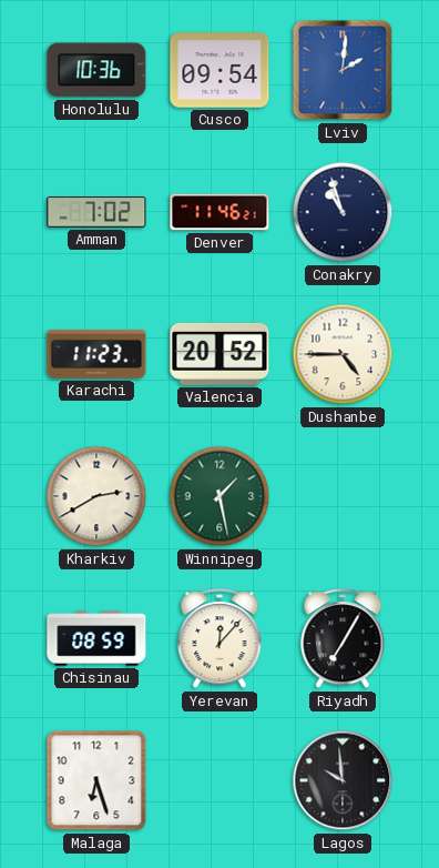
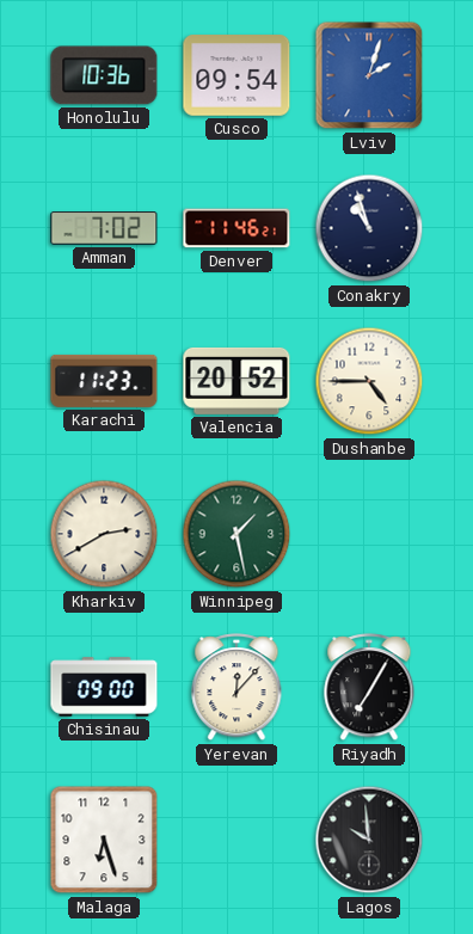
Lviv: 2:01 -> 2:03 (369, 75)
Chisinau: 08:59 -> 09:00 (104, 687)
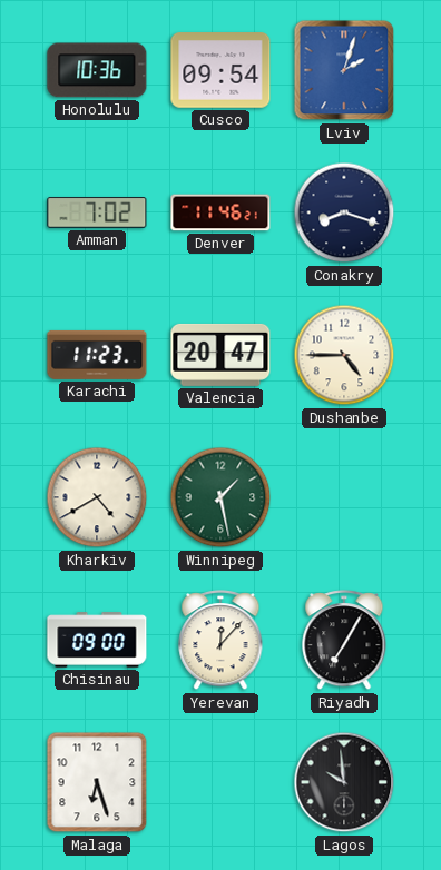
Conakry: 10:57 -> 8:18 (344, 212)
Valencia: 20:52 -> 20:47 (220, 355)
Kharkiv: 2:40 -> 4:40 (97, 497)
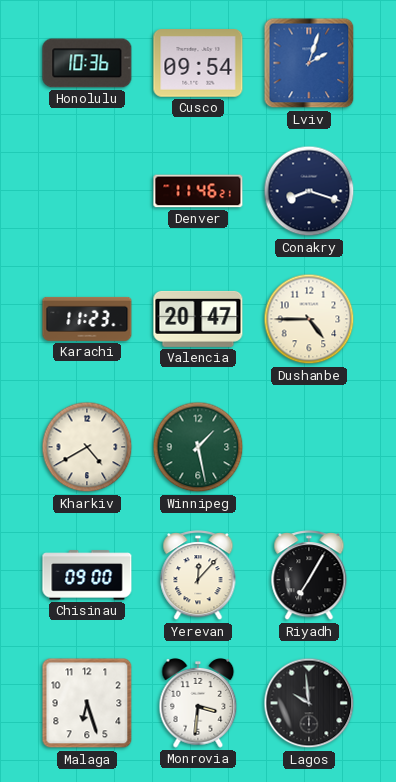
Amman: 7:02 -> none (97, 214)
Monrovia: none -> 3:31 (198, 704)
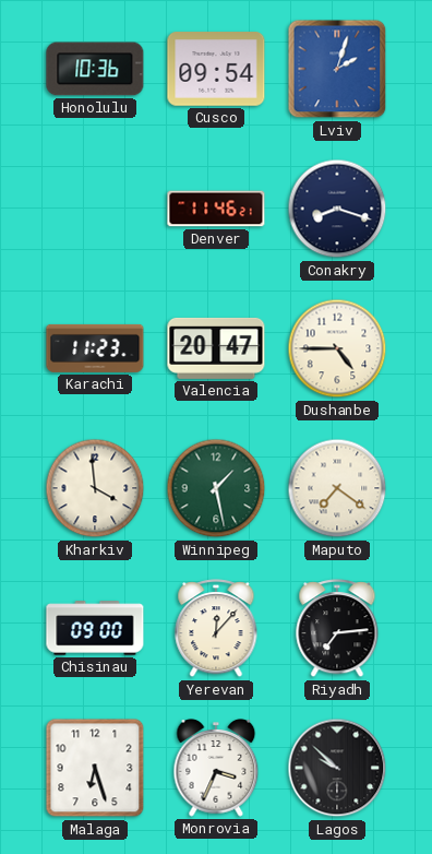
Kharkiv: 4:40 -> 3:59 (95, 488)
Maputo: none -> 7:21 (337, 488)
Riyadh: 7:05 -> 7:14 (337, 629)
Monrovia: 3:31 -> 3:34 (216, 769)
Lagos: 9:59 -> 9:52 (337, 768)
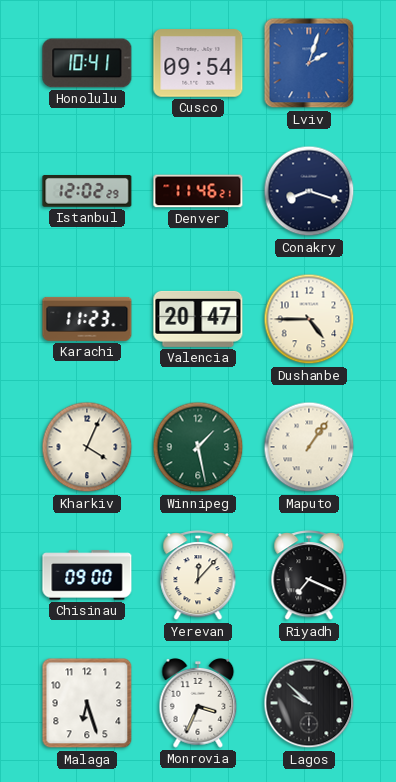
Honolulu: 10:36 -> 10:41 (87, 63)
Istanbul: none -> 12:02 (87, 192)
Kharkiv: 3:59 -> 4:04 (87, 447)
Maputo: 7:21 -> 1:06 (309, 447)
Riyadh: 7:14 -> 7:19 (309, 576)
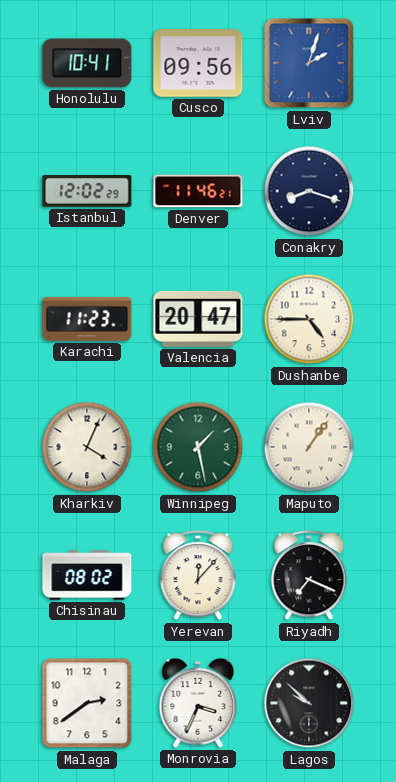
Cusco: 09:54 -> 09:56 (198, 63)
Chisinau: 09:00 -> 08:02 (87, 575)
Malaga: 6:27 -> 2:39 (87, 703)
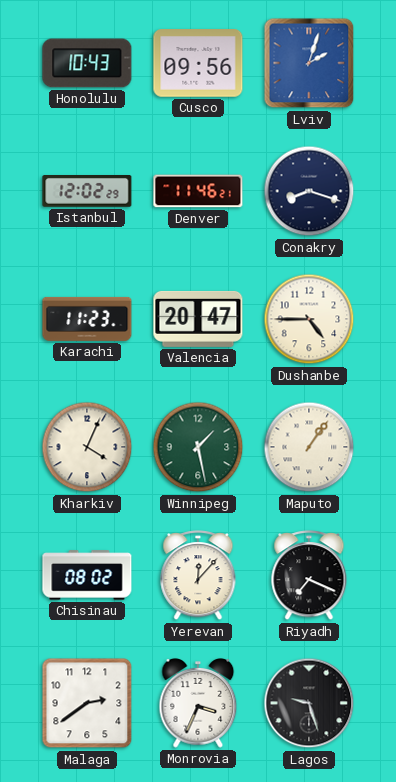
Honolulu: 10:41 -> 10:43 (87, 63)
Lagos: 9:52 -> 9:27 (309, 703)
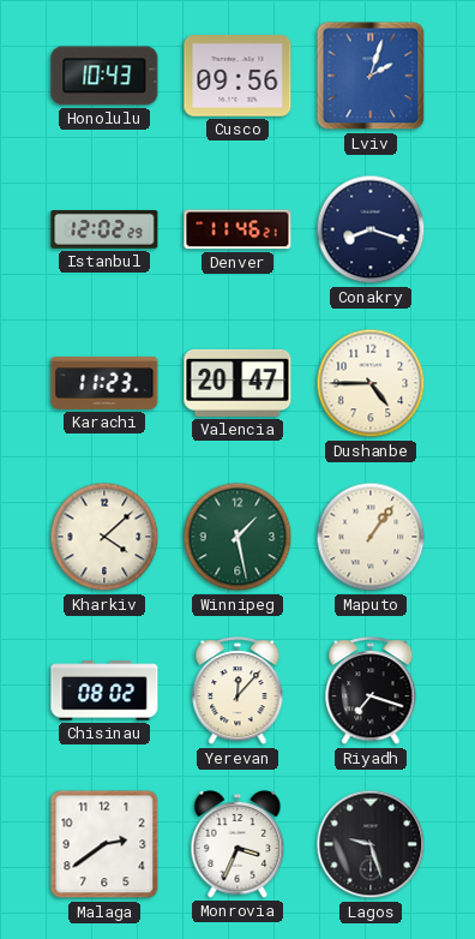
Kharkiv: 4:04 -> 4:08 (104, 537)
Riyadh: 7:19 -> 7:18 (371, 692)
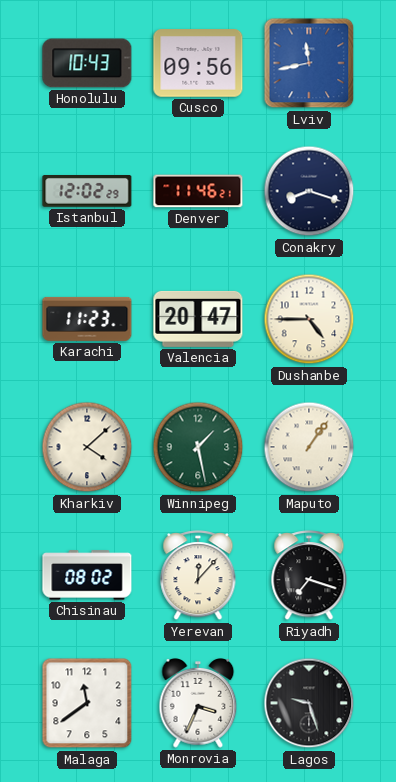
Lviv: 2:03 -> 11:43 (309, 63)
Malaga: 2:39 -> 11:39 (87, 703)
